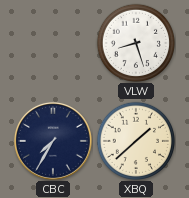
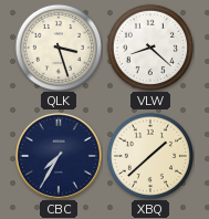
QLK: none -> 3:27 (59, 48)
VLW: 8:27 -> 8:22 (150, 48)
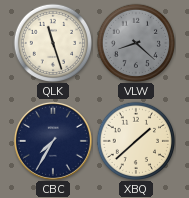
QLK: 3:27 -> 11:27 (53, 43)
VLW dial: white -> grey (136, 43)
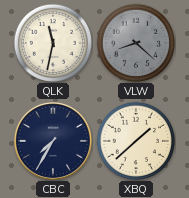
QLK: 11:27 -> 11:32 (53, 43)
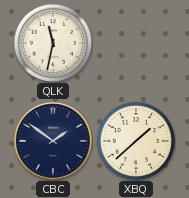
VLW: 8:22 -> none (136, 43)
CBC: 7:35 -> 1:51 (53, 141)
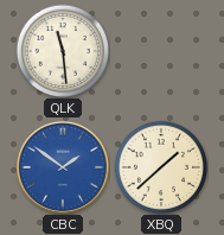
QLK: 11:32 -> 11:29 (63, 51)
CBC dial: navy -> blue (63, 167)
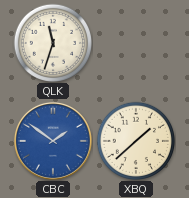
QLK: 11:29 -> 11:33 (53, 43)
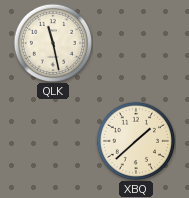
QLK: 11:33 -> 11:28 (53, 43)
CBC: 1:51 -> none (53, 141)
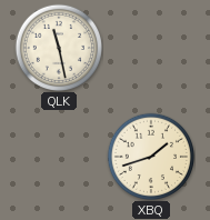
XBQ: 1:38 -> 1:42 (151, 157)
